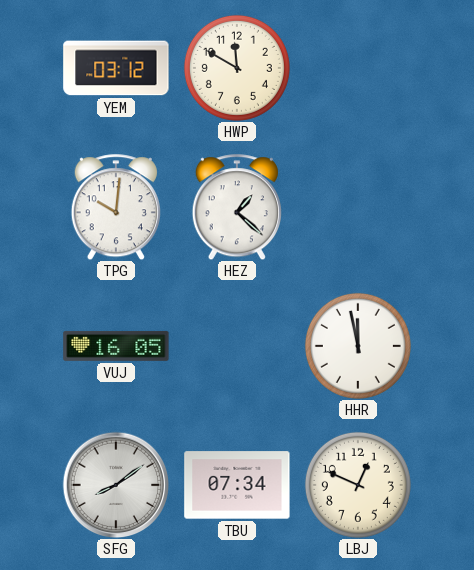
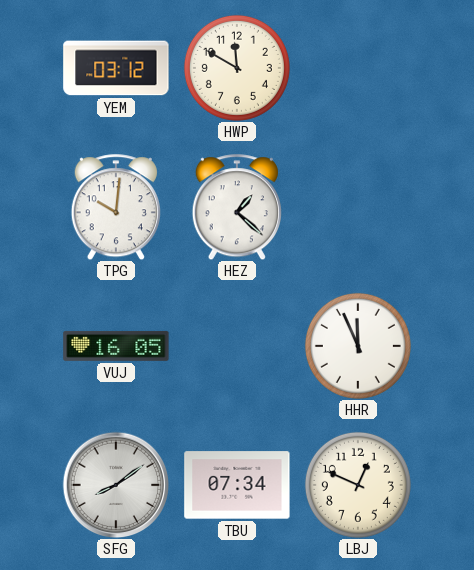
HHR: 11:58 -> 11:56 (358, 346)
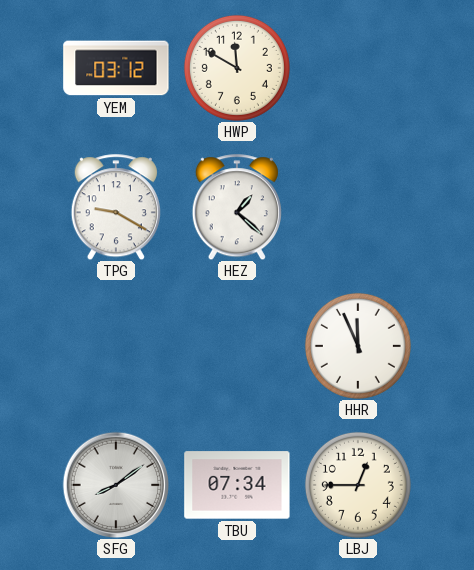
TPG: 10:01 -> 9:20 (116, 207)
VUJ: 16:05 -> none (116, 346)
LBJ: 12:49 -> 12:45 (358, 485)
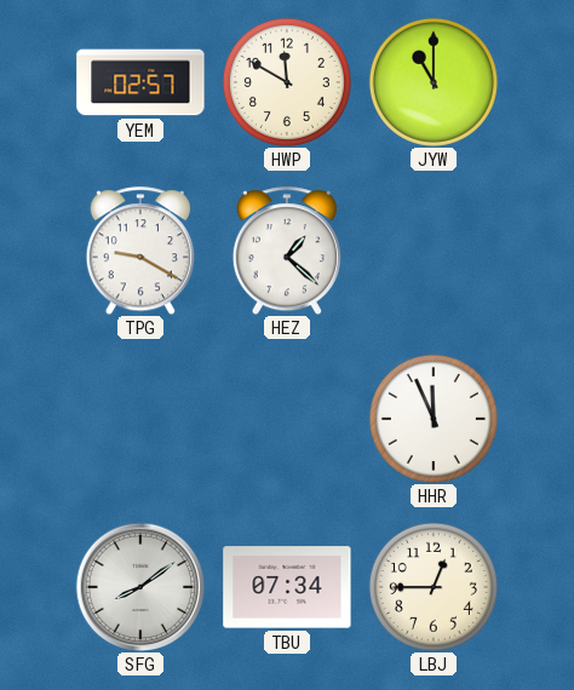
YEM: 03:12 -> 02:57 (140, 82)
JYW: none -> 11:00 (434, 82)
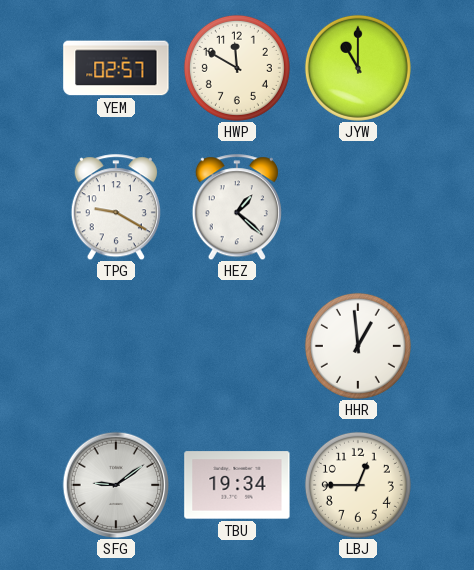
HHR: 11:56 -> 12:59 (358, 346)
SFG: 8:09 -> 9:09 (116, 485)
TBU: 07:34 -> 19:34 (237, 485)
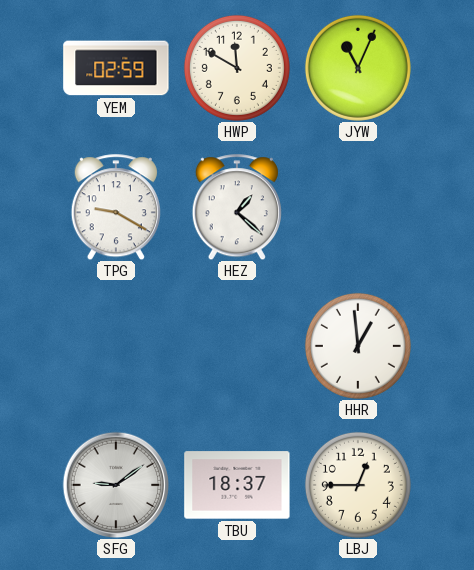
YEM: 02:57 -> 02:59 (116, 68)
JYW: 11:00 -> 11:04 (358, 68)
TBU: 19:34 -> 18:37 (237, 485)
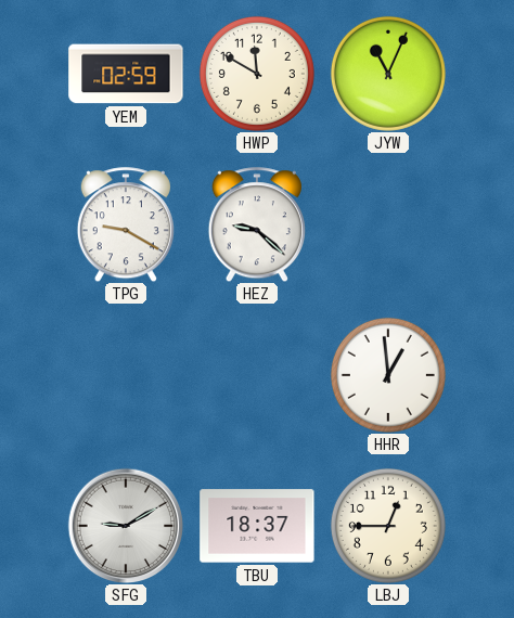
HEZ: 1:22 -> 9:22 (257, 224)
SFG: 9:09 -> 9:10 (126, 526)
